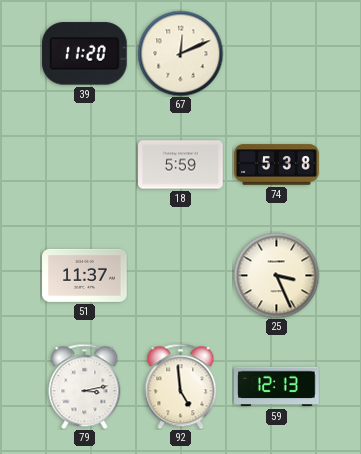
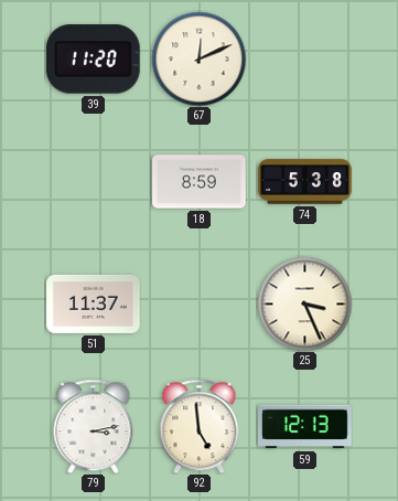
18: 5:59 -> 8:59 (200, 182)
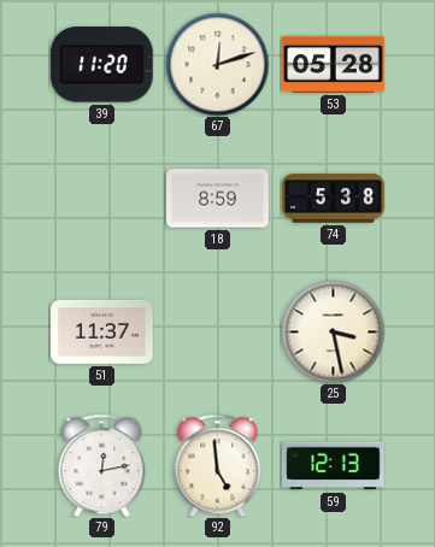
67: 12:11 -> 12:12 (217, 64)
53: none -> 05:28 (334, 64)
25: 3:26 -> 3:28 (333, 331)
79: 3:13 -> 12:13 (102, 465)
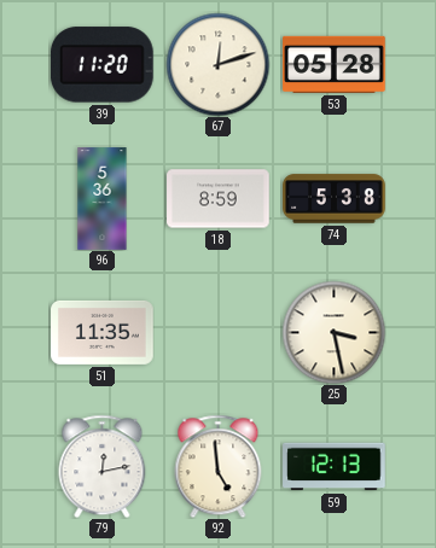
96: none -> 5:36 (103, 199)
51: 11:37 -> 11:35 (103, 332)
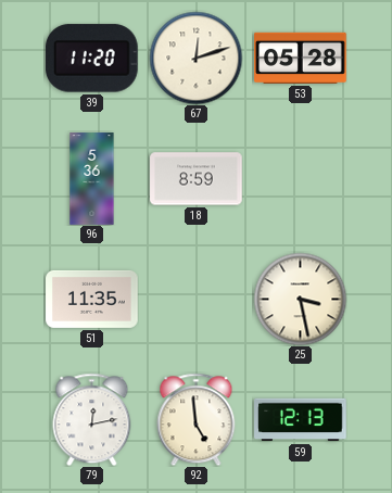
74: 5:38 -> none (335, 199)
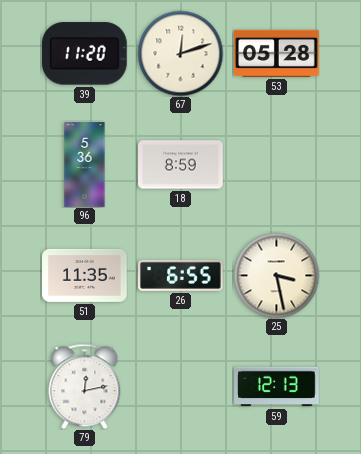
26: none -> 6:55 (181, 275)
92: 4:59 -> none (197, 419)
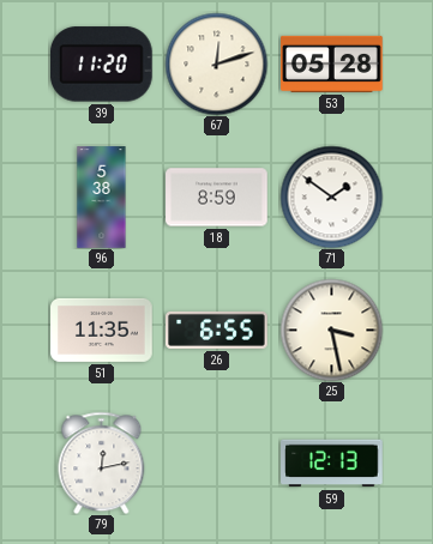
96: 5:36 -> 5:38 (102, 198)
71: none -> 1:51 (331, 197)
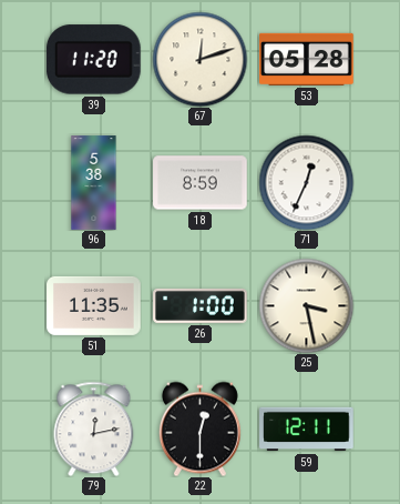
71: 1:51 -> 12:34 (306, 182)
26: 6:55 -> 1:00 (201, 305)
22: none -> 12:30 (199, 429)
59: 12:13 -> 12:11 (307, 430)
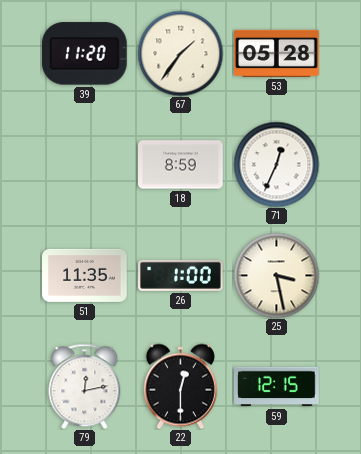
67: 12:12 -> 1:36 (180, 53)
96: 5:38 -> none (94, 183)
59: 12:11 -> 12:15 (277, 387)
